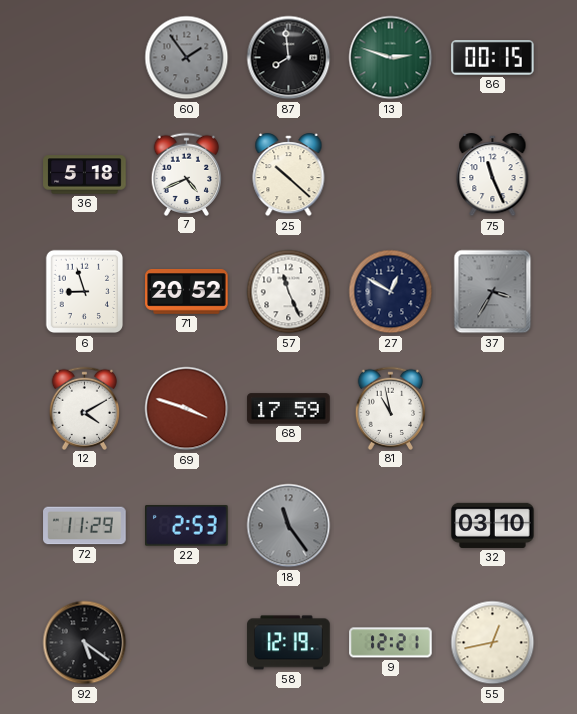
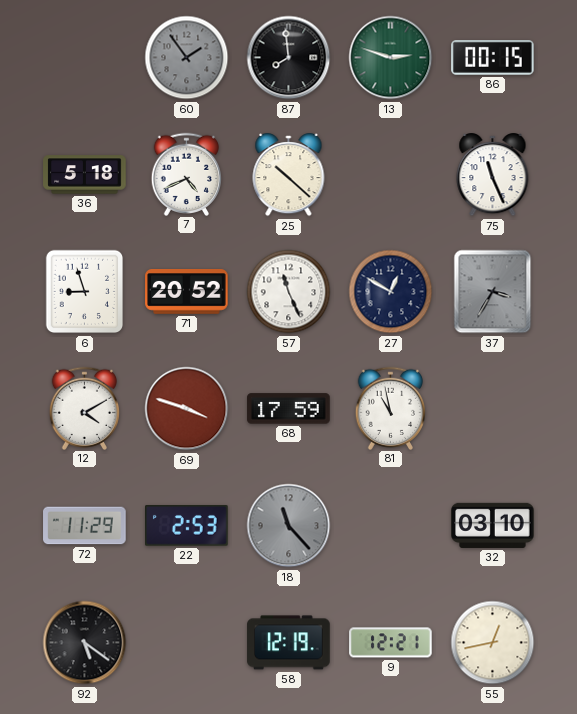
18: 11:24 -> 11:23 (289, 526)
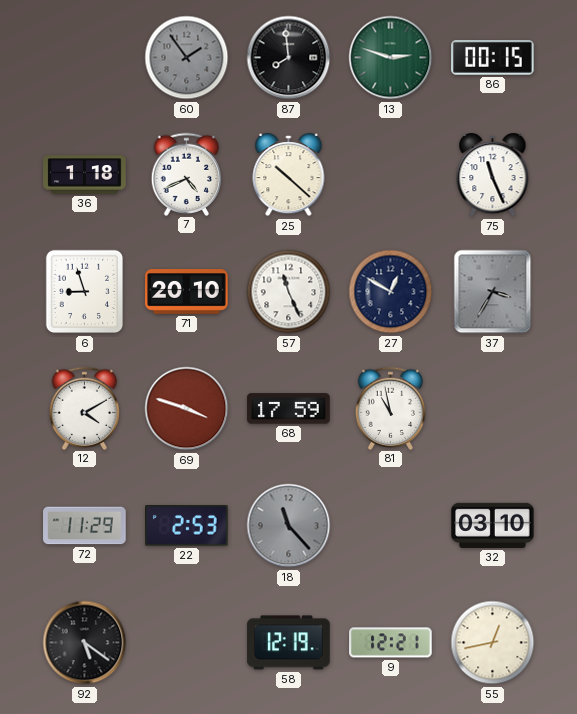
36: 5:18 -> 1:18 (85, 175)
71: 20:52 -> 20:10 (187, 292)
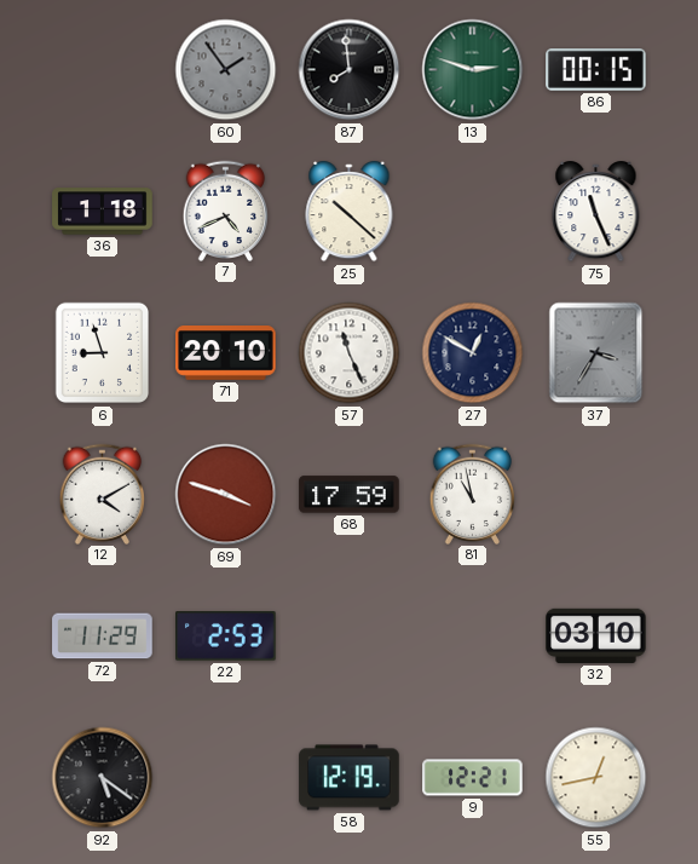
18: 11:23 -> none (289, 526)
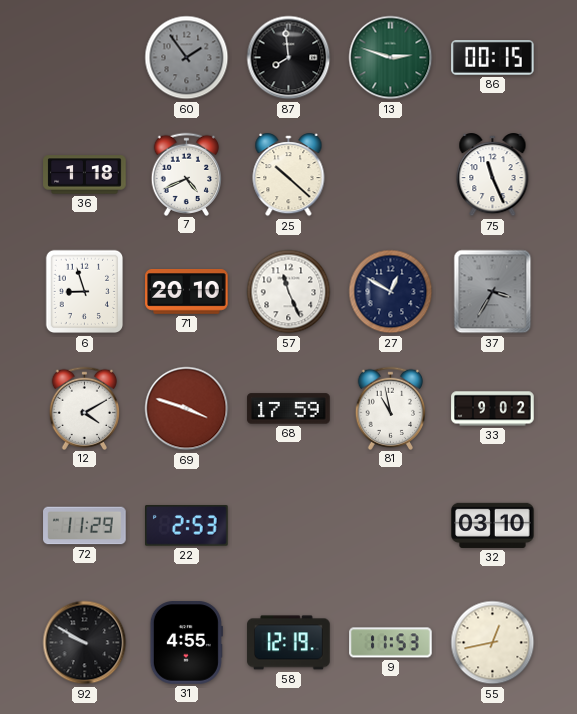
33: none -> 9:02 (493, 409)
92: 5:21 -> 9:50 (85, 643)
31: none -> 4:55 (186, 643)
9: 12:21 -> 11:53 (391, 643)
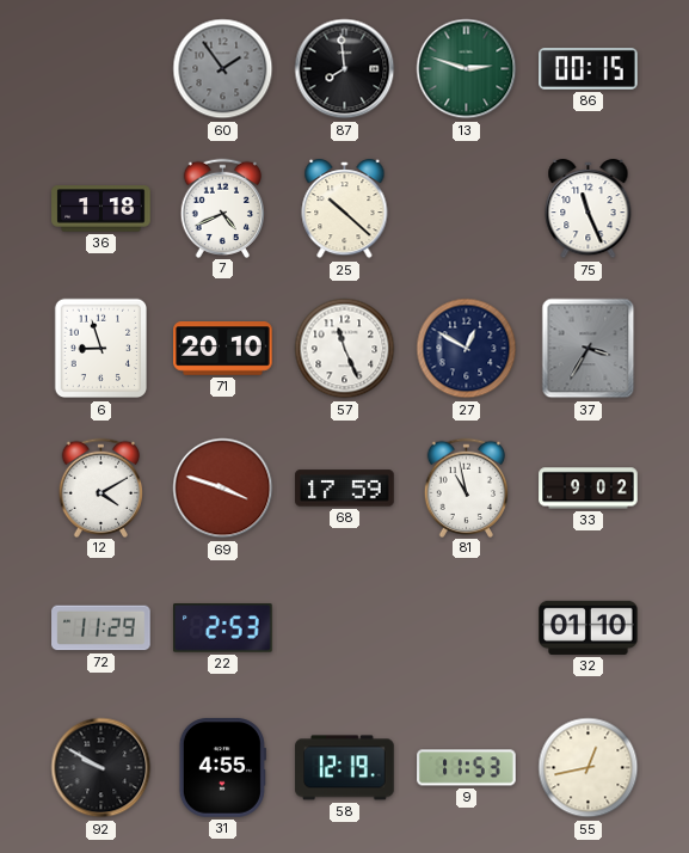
32: 03:10 -> 01:10 (589, 627)
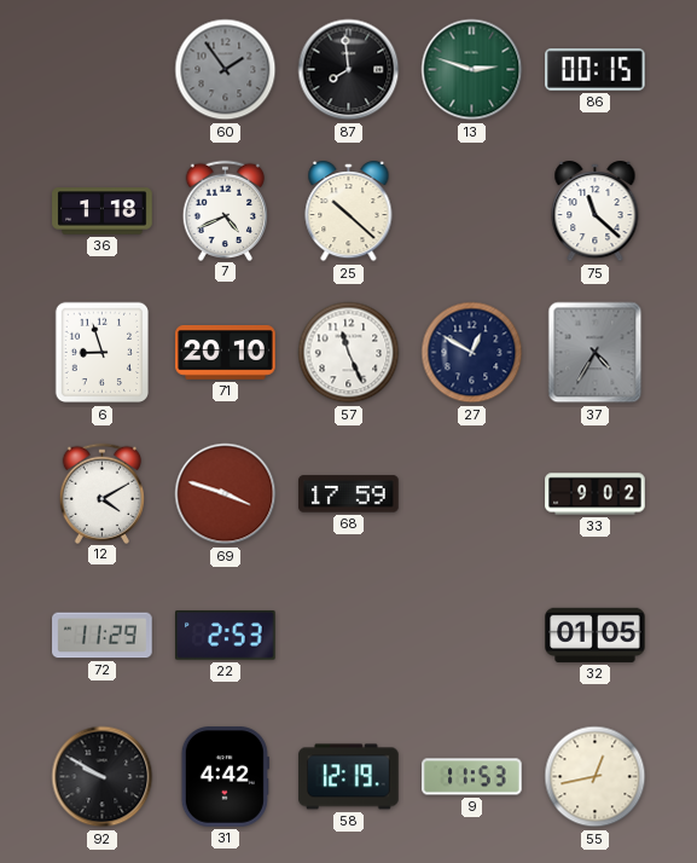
75: 11:26 -> 11:22 (596, 213)
37: 3:35 -> 4:35 (596, 353)
81: 10:58 -> none (467, 487)
32: 01:10 -> 01:05 (596, 635)
31: 4:55 -> 4:42 (225, 777)
